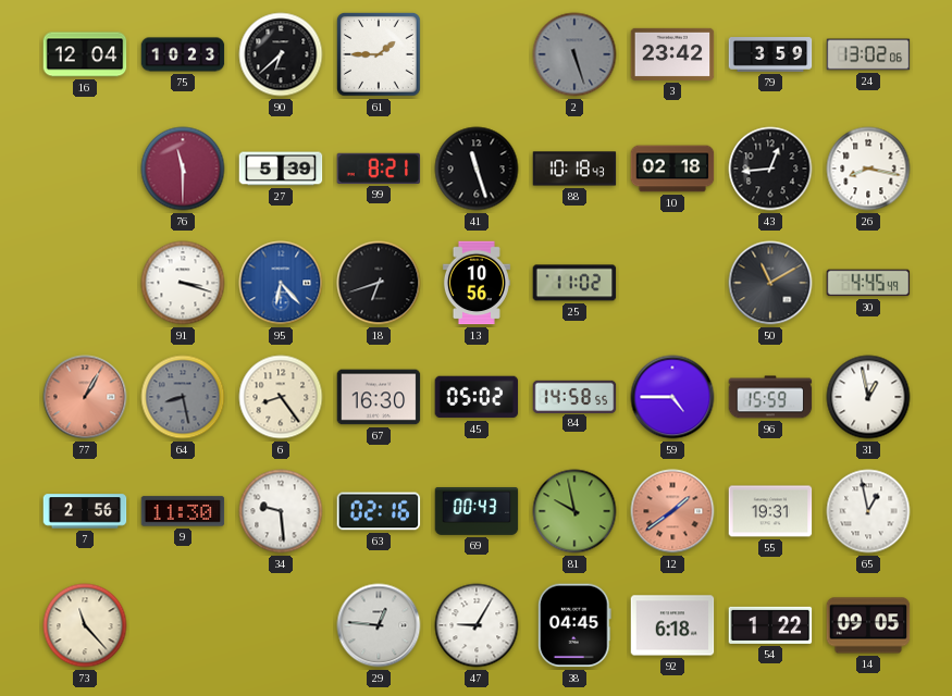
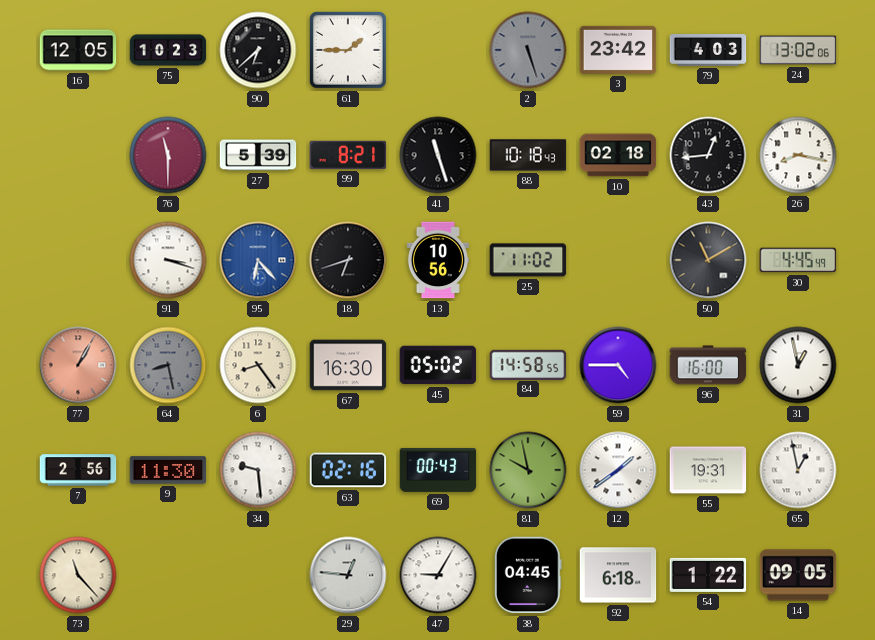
16: 12:04 -> 12:05 (78, 50)
79: 3:59 -> 4:03 (708, 51)
96: 15:59 -> 16:00 (708, 365)
12 dial: salmon -> white (618, 470)
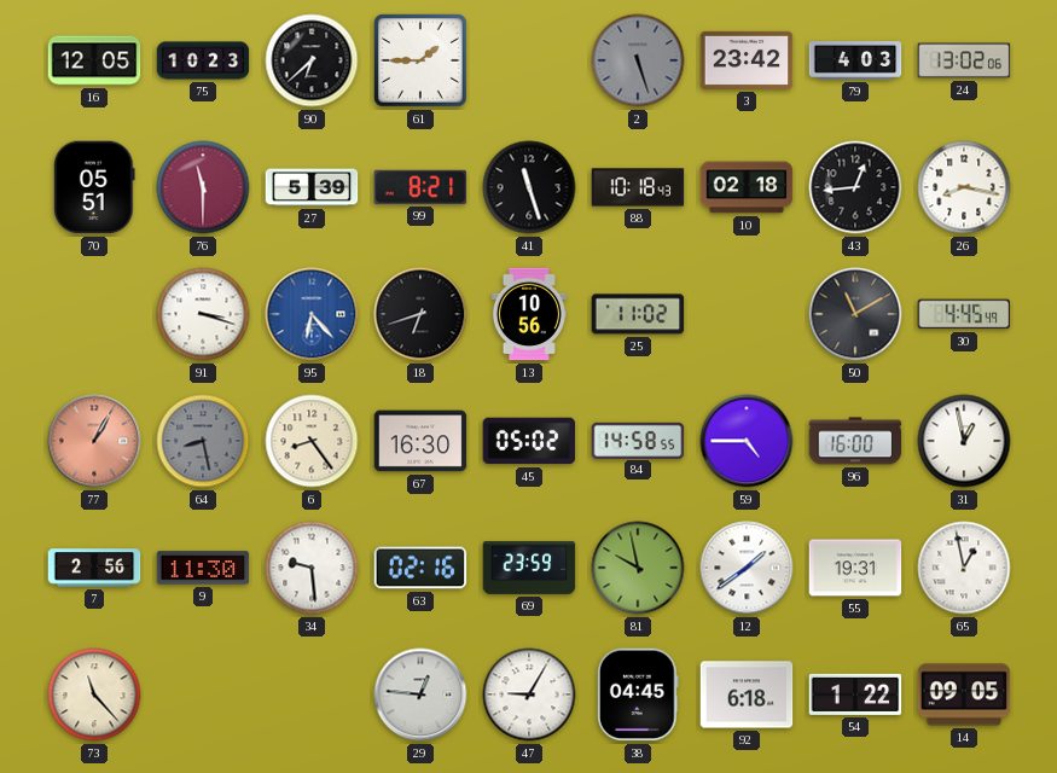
70: none -> 05:51 (94, 187)
69: 00:43 -> 23:59 (529, 568)
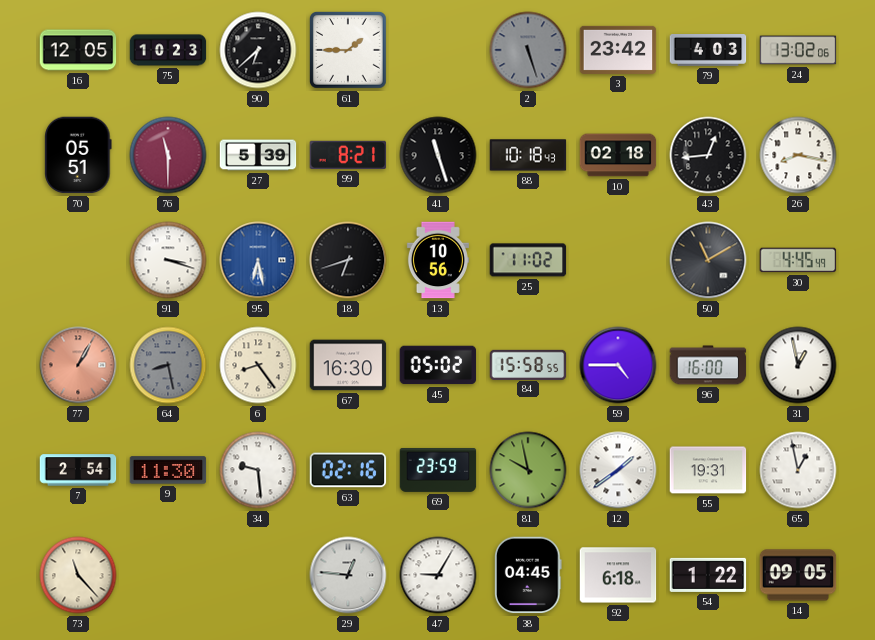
95: 6:23 -> 6:28 (258, 260)
84: 14:58 -> 15:58 (528, 364)
7: 2:56 -> 2:54 (78, 470)
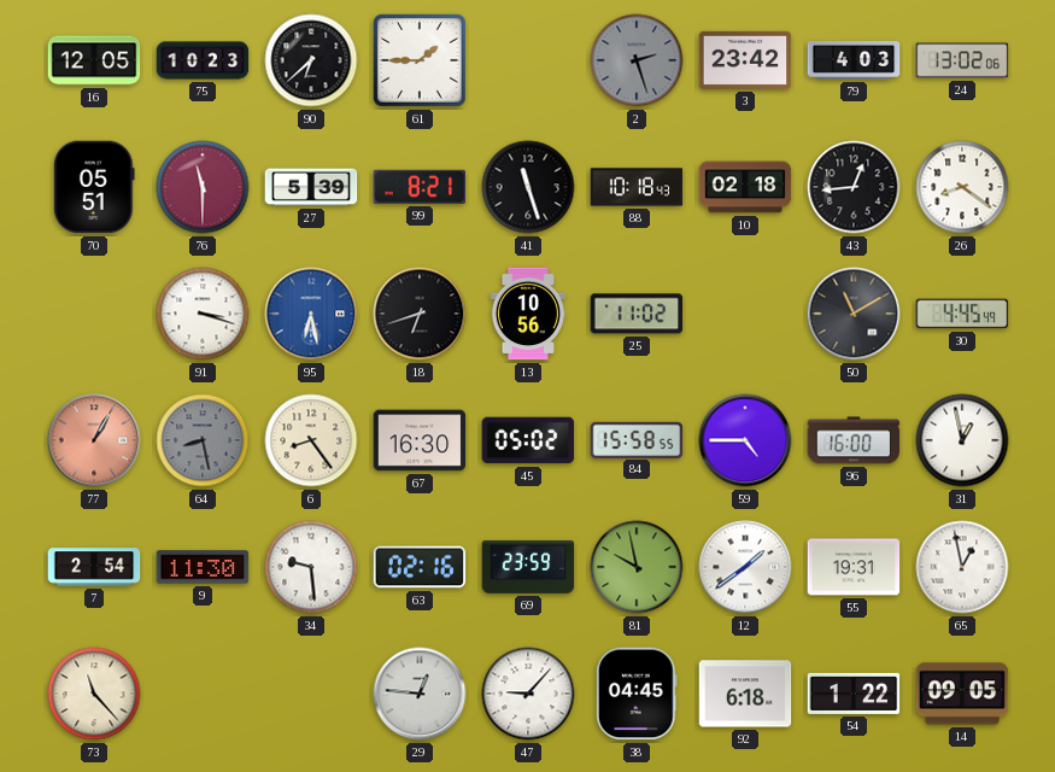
2: 5:27 -> 2:27 (637, 60)
26: 8:17 -> 8:21 (962, 187)
47: 9:05 -> 9:07 (528, 694)
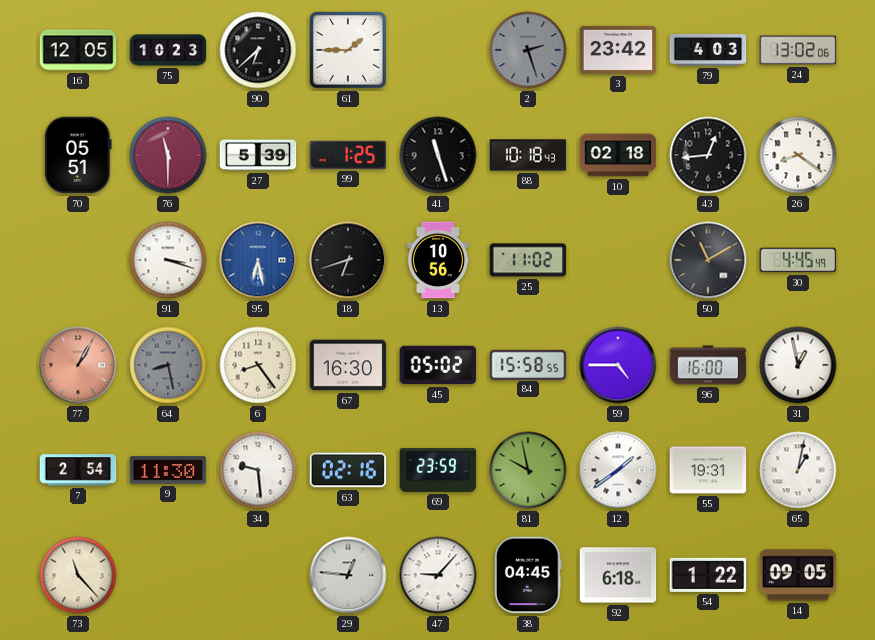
99: 8:21 -> 1:25 (348, 155)
65: 12:58 -> 1:02 (798, 470)
